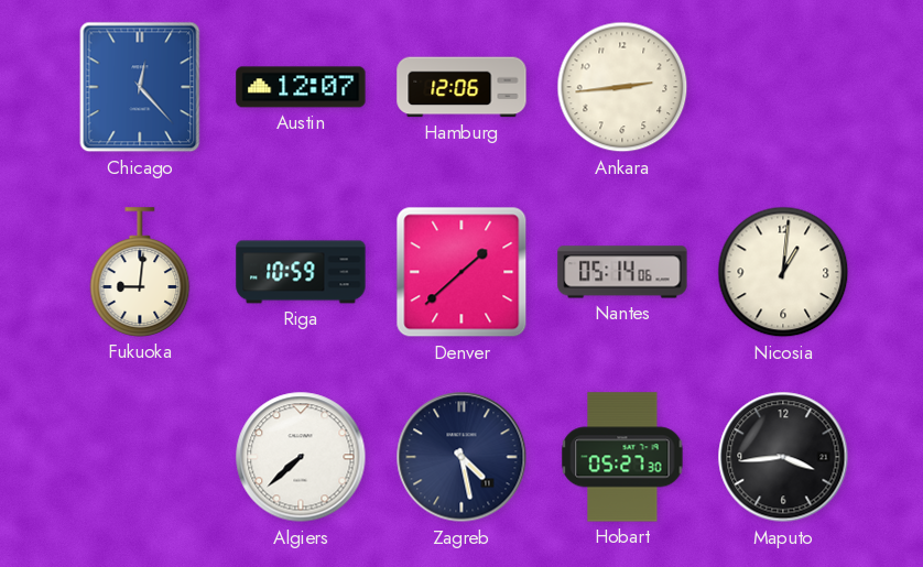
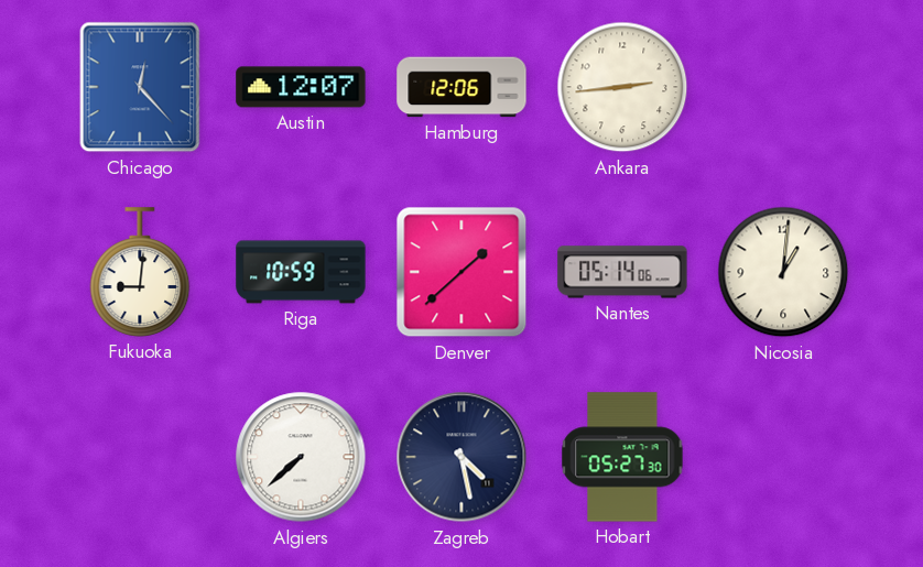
Maputo: 3:44 -> none (783, 457)
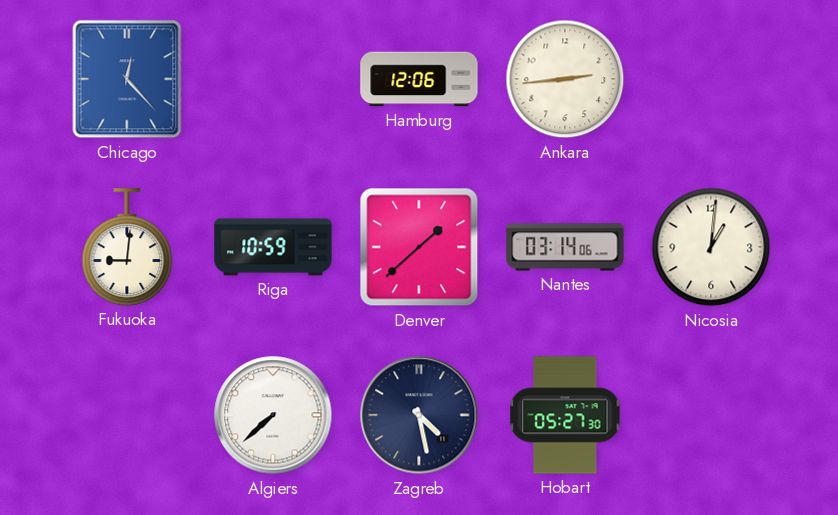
Austin: 12:07 -> none (301, 87)
Nantes: 05:14 -> 03:14 (565, 247)
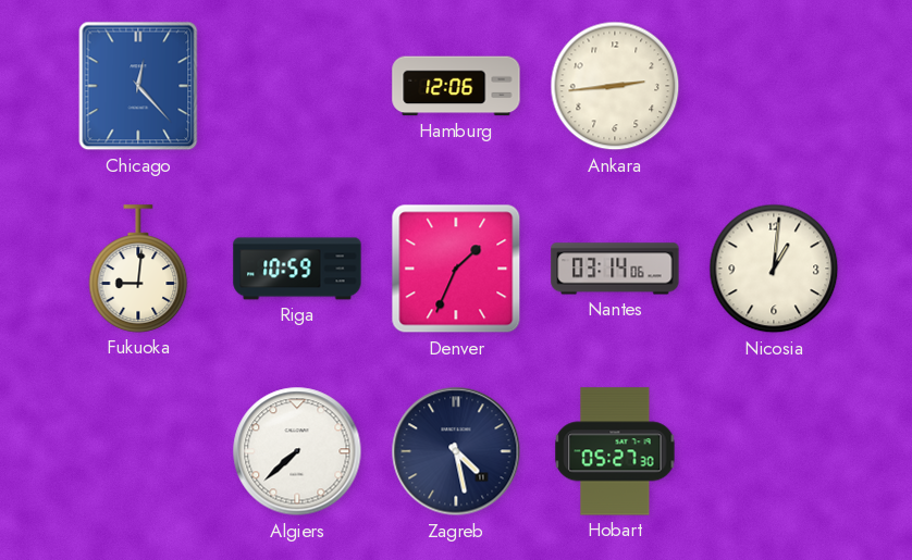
Denver: 1:38 -> 1:34 (456, 269)
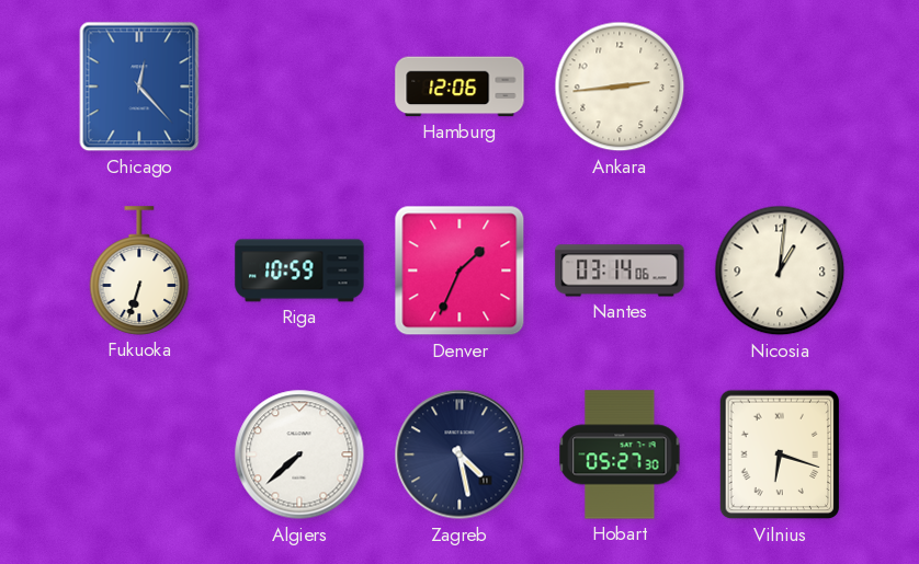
Fukuoka: 9:01 -> 6:33 (139, 271)
Vilnius: none -> 6:18 (780, 454)
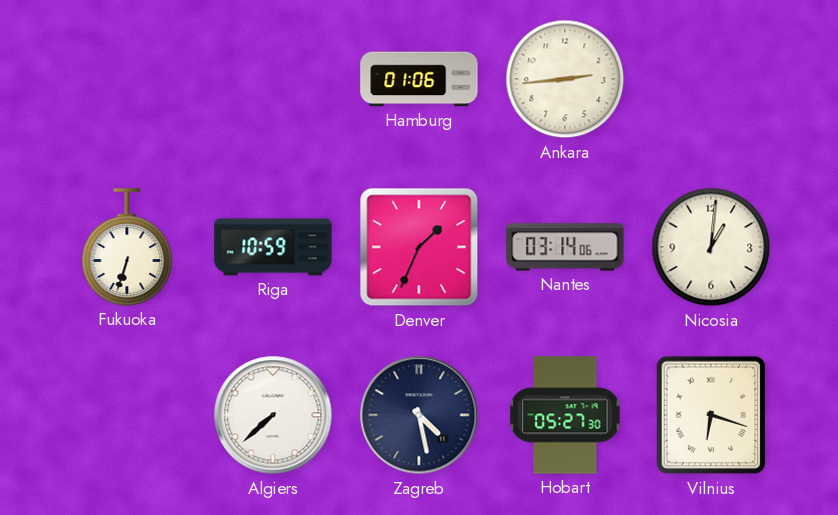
Chicago: 12:23 -> none (139, 87)
Hamburg: 12:06 -> 01:06 (419, 79)
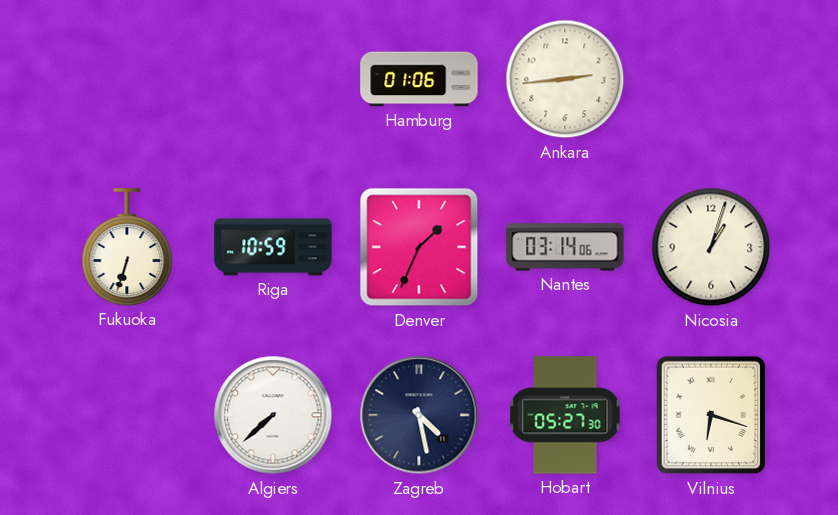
Nicosia: 1:01 -> 1:03 (711, 247)
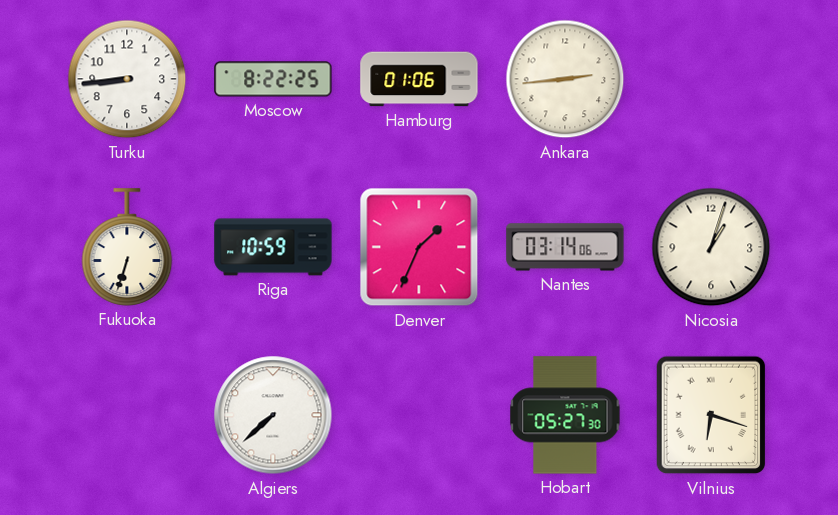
Turku: none -> 8:44 (127, 79)
Moscow: none -> 8:22 (273, 79)
Zagreb: 4:28 -> none (419, 415)
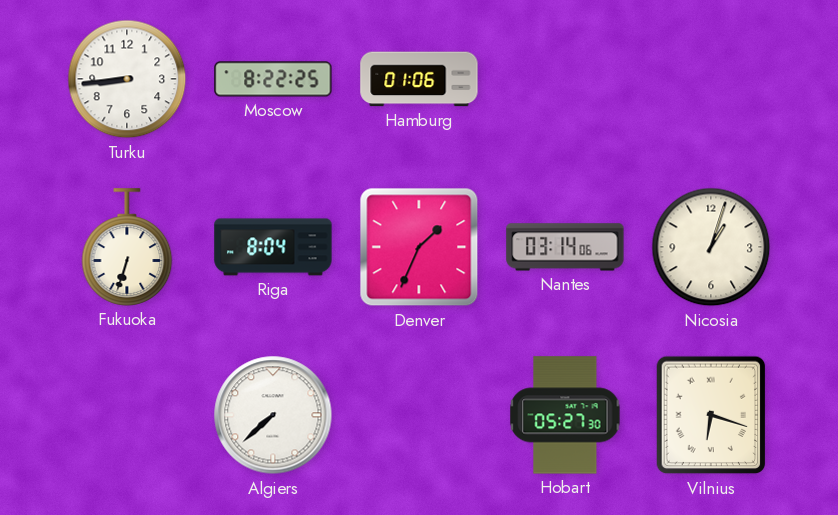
Ankara: 2:44 -> none (565, 79)
Riga: 10:59 -> 8:04 (273, 247)
